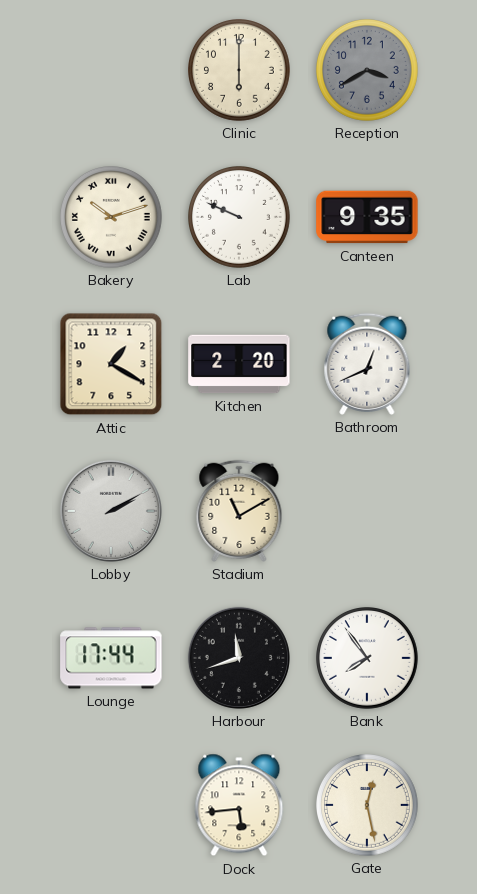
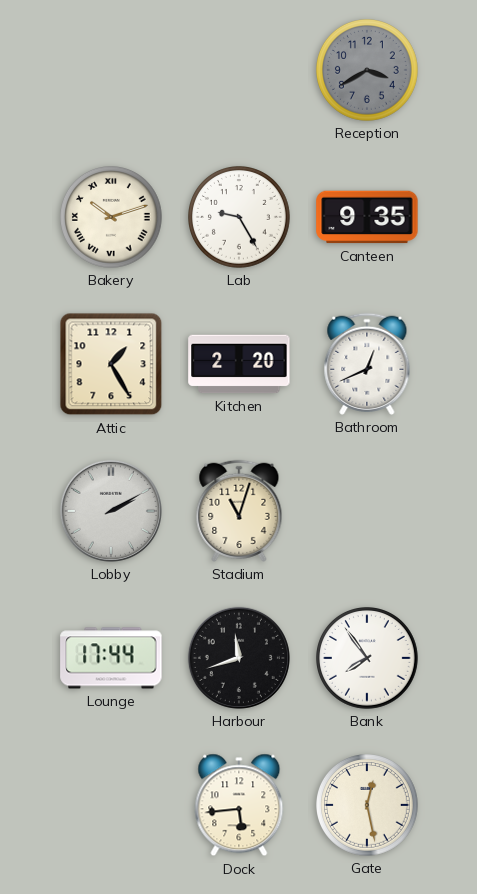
Clinic: 6:00 -> none (240, 71)
Lab: 9:49 -> 9:25 (240, 218)
Attic: 1:20 -> 1:25 (111, 364)
Stadium: 11:10 -> 11:03 (239, 511)
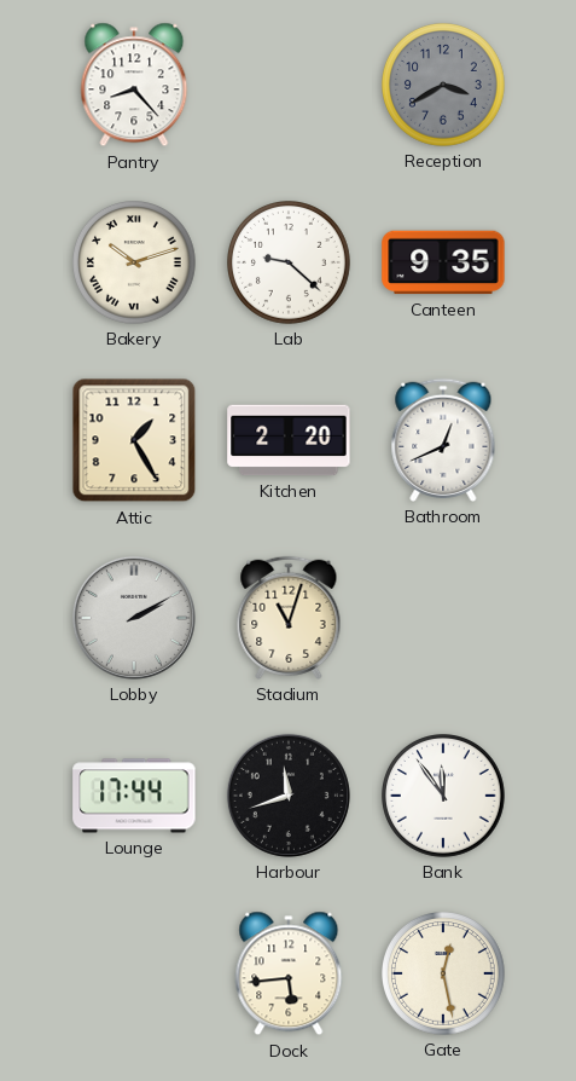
Pantry: none -> 8:23 (134, 85)
Lab: 9:25 -> 9:22 (290, 264)
Bank: 7:54 -> 11:54 (444, 797)
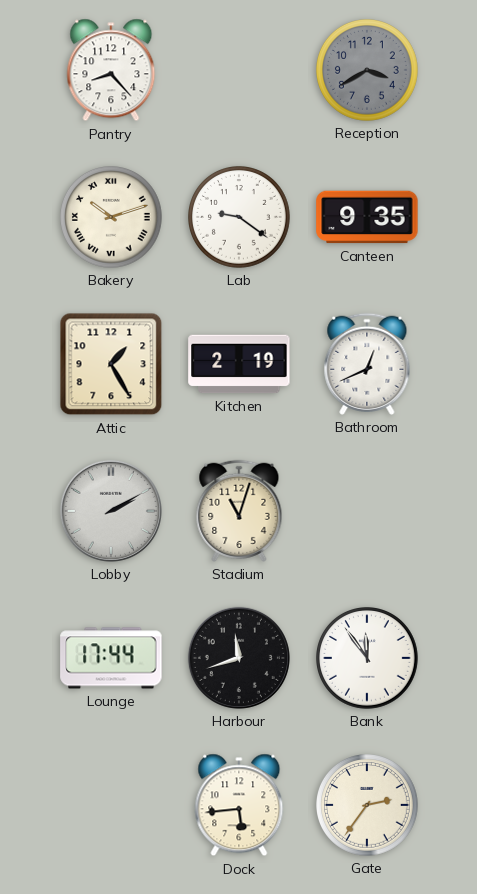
Lab: 9:22 -> 9:21 (240, 218)
Kitchen: 2:20 -> 2:19 (239, 364)
Gate: 12:28 -> 2:36 (368, 806)
